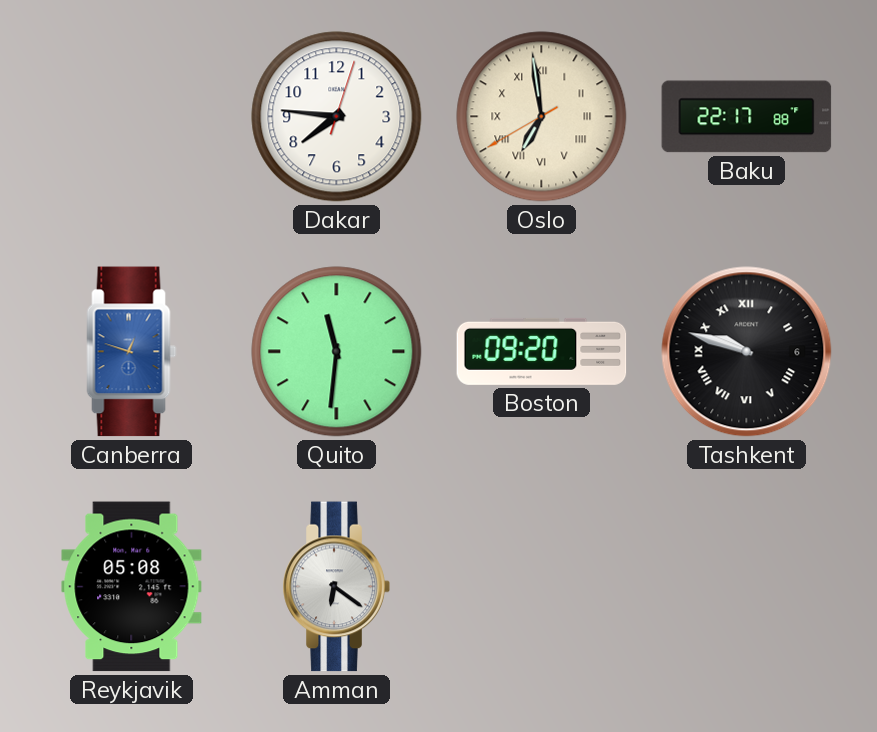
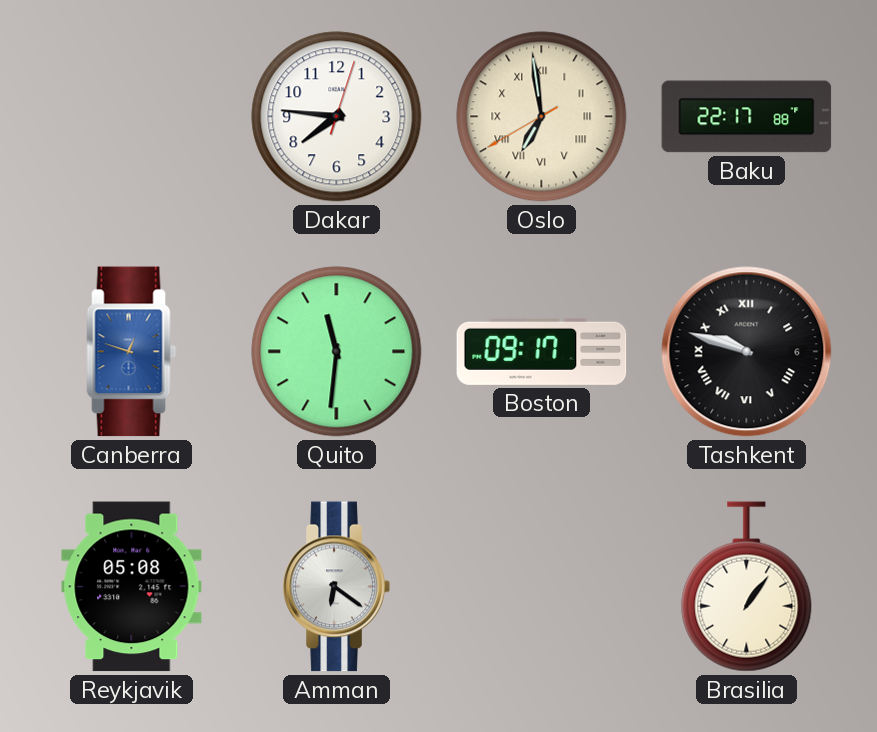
Boston: 09:20 -> 09:17 (542, 351)
Brasilia: none -> 1:06 (747, 587)
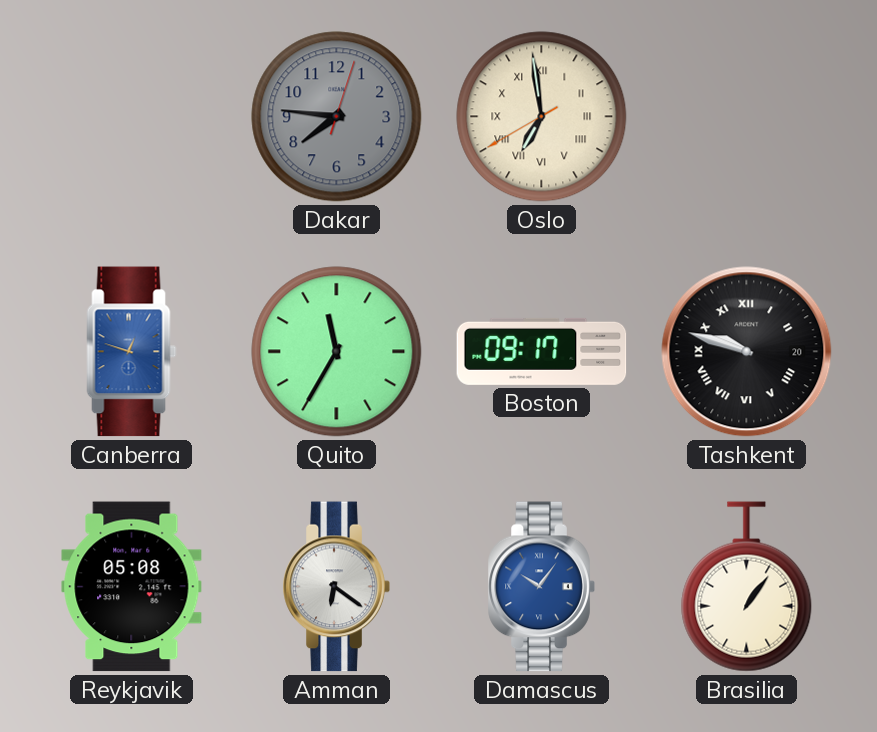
Dakar dial: white -> grey (337, 117)
Baku: 22:17 -> none (747, 117)
Quito: 11:31 -> 11:35 (337, 352)
Tashkent date: 6 -> 20 (747, 352)
Damascus: none -> 10:06 (541, 587)
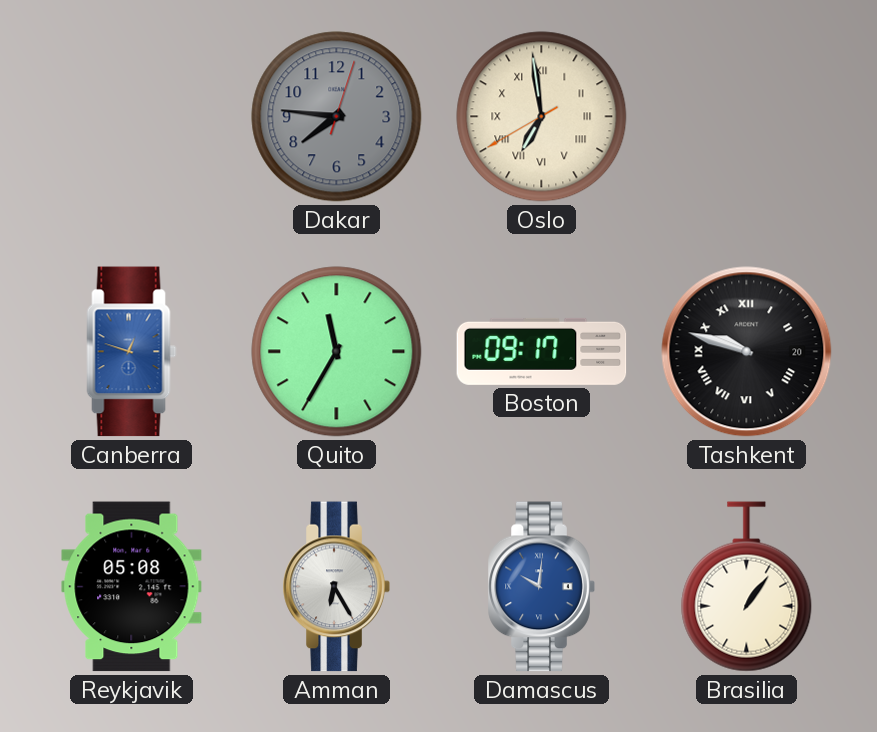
Amman: 6:21 -> 6:25 (336, 587)
Damascus: 10:06 -> 10:01 (541, 587)
